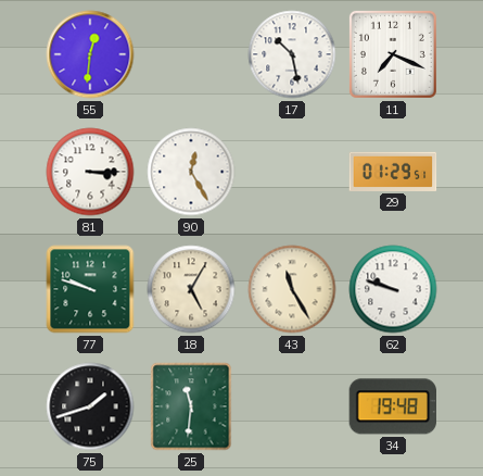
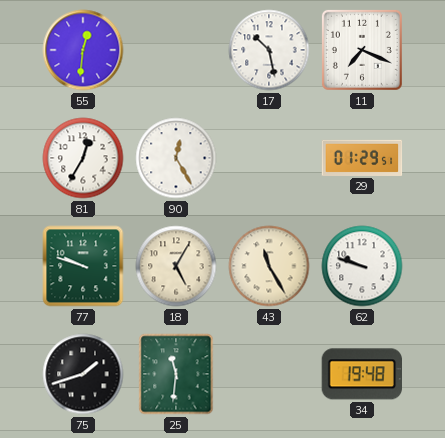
81: 3:15 -> 12:35 (83, 158)
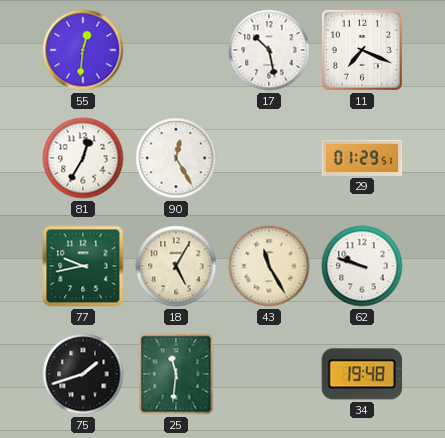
77: 9:48 -> 9:43 (83, 266)
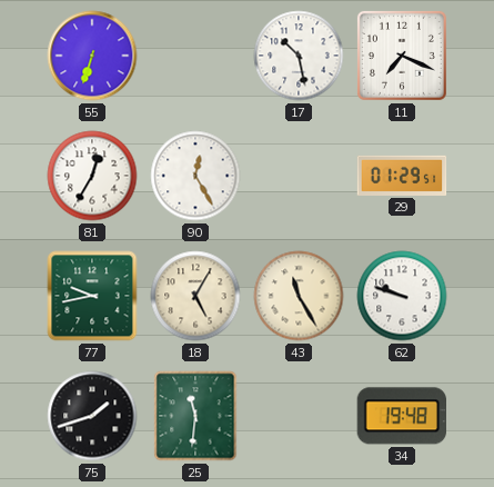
55: 12:31 -> 6:33 (92, 56)
